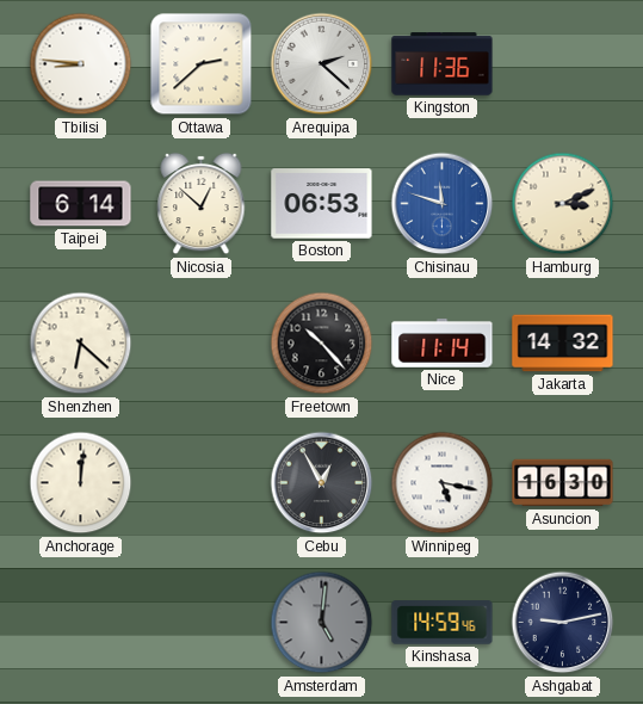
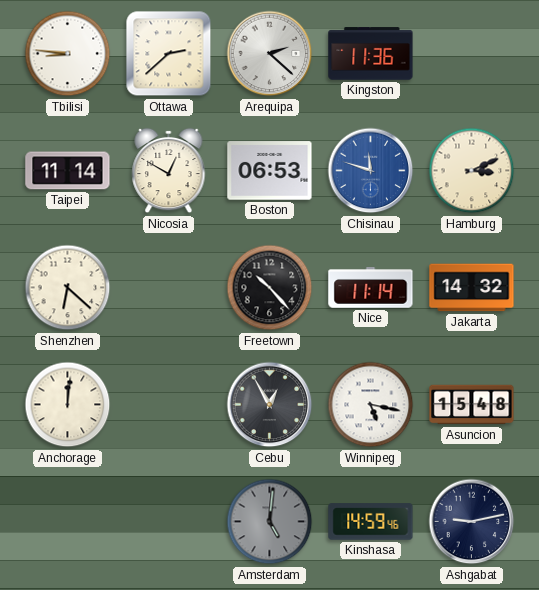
Taipei: 6:14 -> 11:14 (68, 171)
Nicosia: 12:52 -> 12:50 (169, 171)
Asuncion: 16:30 -> 15:48 (472, 405)
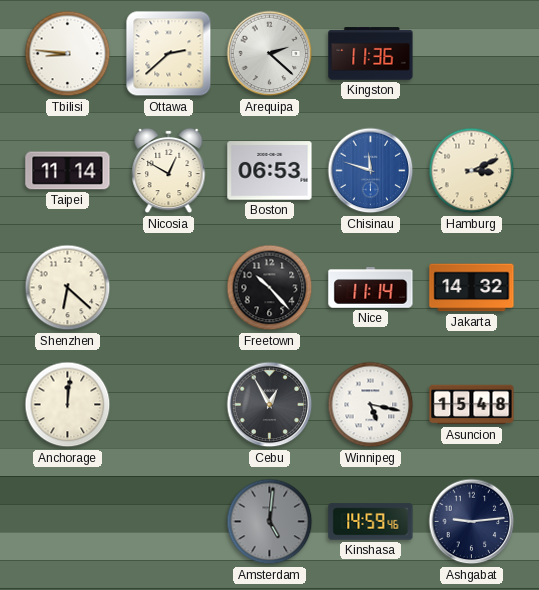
Ashgabat: 9:13 -> 9:14 (472, 522)
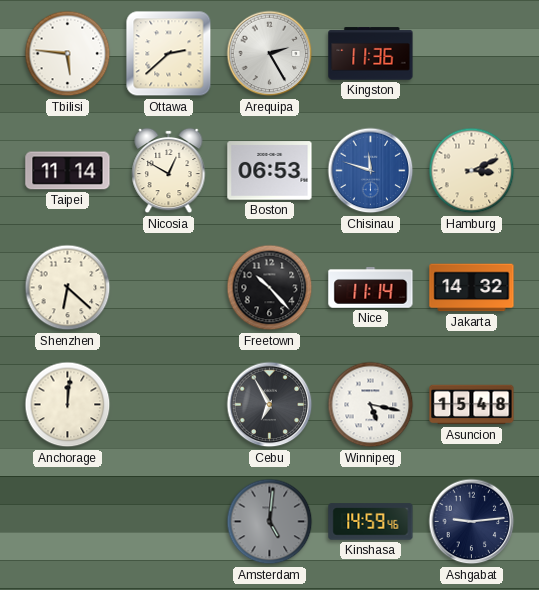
Tbilisi: 8:46 -> 5:46 (68, 54)
Arequipa: 2:22 -> 2:25 (270, 54)
Cebu: 12:55 -> 6:55 (270, 405)
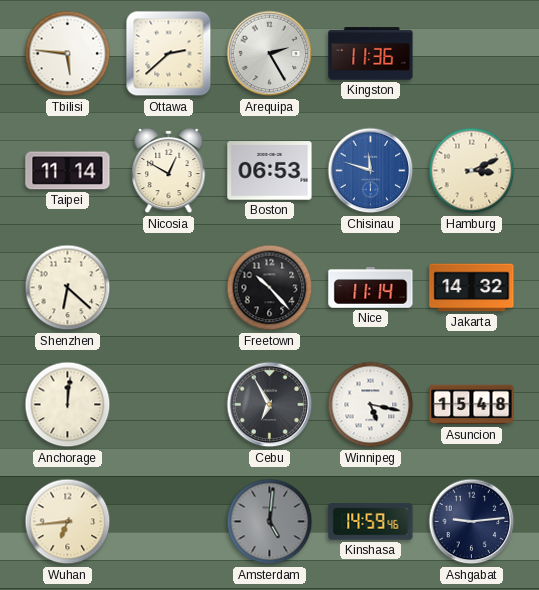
Wuhan: none -> 6:44 (68, 522)
